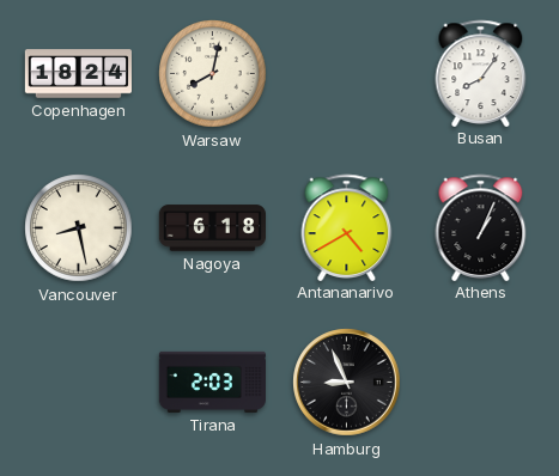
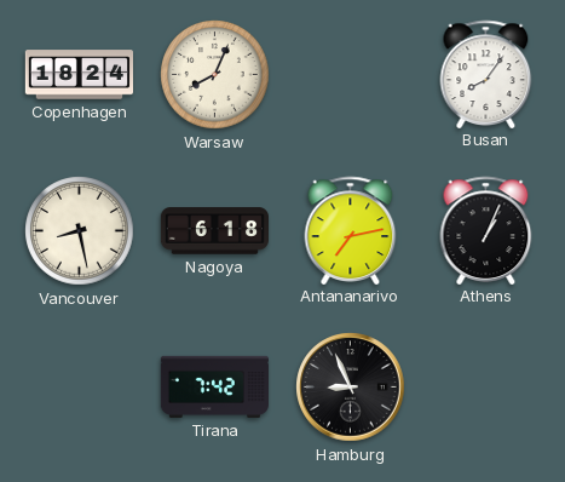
Warsaw: 8:02 -> 8:04 (215, 75)
Antananarivo: 4:40 -> 7:13 (351, 230)
Tirana: 2:03 -> 7:42 (214, 386)
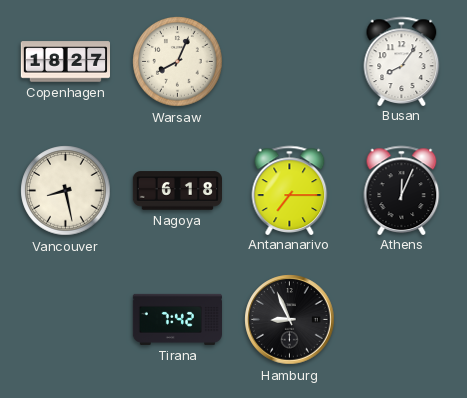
Copenhagen: 18:24 -> 18:27 (65, 62)
Antananarivo: 7:13 -> 7:15 (290, 190)
Athens: 1:04 -> 12:04 (402, 190)
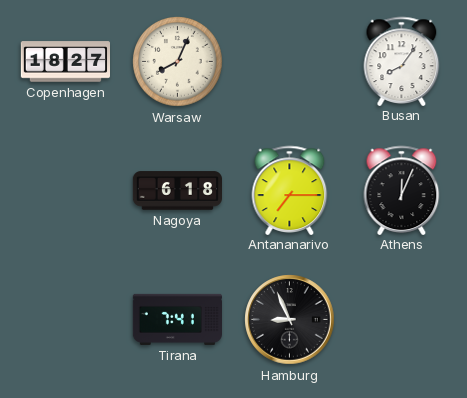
Vancouver: 8:28 -> none (66, 191)
Tirana: 7:42 -> 7:41 (177, 319)
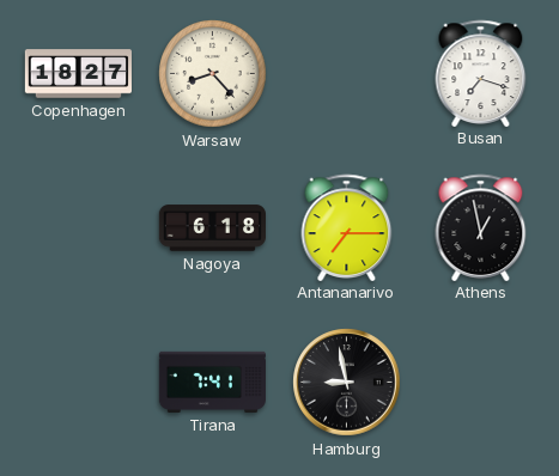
Warsaw: 8:04 -> 8:23 (213, 74)
Busan: 8:06 -> 7:18 (481, 73)
Athens: 12:04 -> 12:58 (481, 227)
Hamburg: 8:56 -> 8:58 (347, 383)
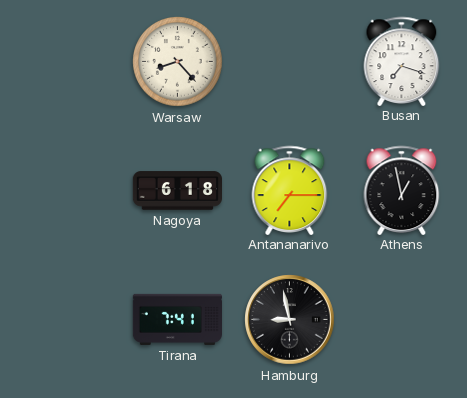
Copenhagen: 18:27 -> none (78, 74)
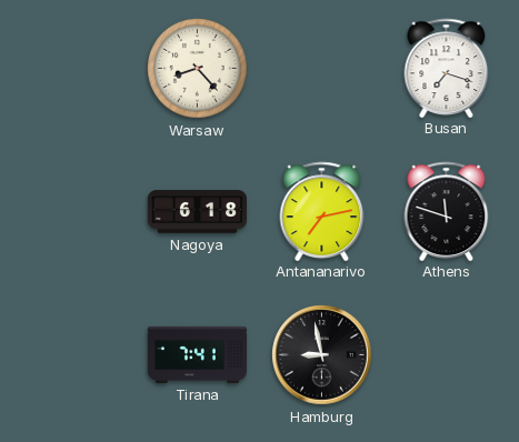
Antananarivo: 7:15 -> 7:13 (322, 211)
Athens: 12:58 -> 11:48 (447, 211)
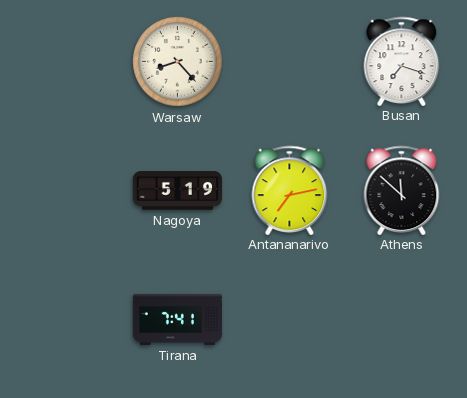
Nagoya: 6:18 -> 5:19 (177, 191)
Athens: 11:48 -> 11:52 (402, 190)
Hamburg: 8:58 -> none (322, 355)
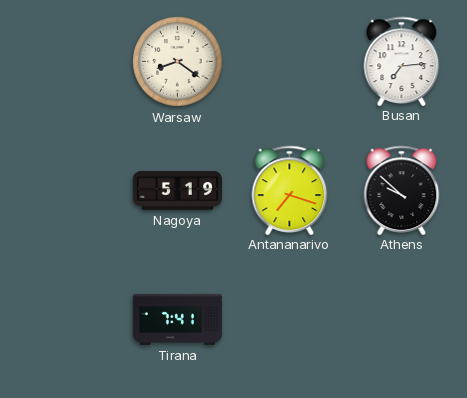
Warsaw: 8:23 -> 8:21 (178, 62)
Busan: 7:18 -> 7:14 (402, 61)
Antananarivo: 7:13 -> 7:18 (290, 190)
Athens: 11:52 -> 9:52 (402, 190)
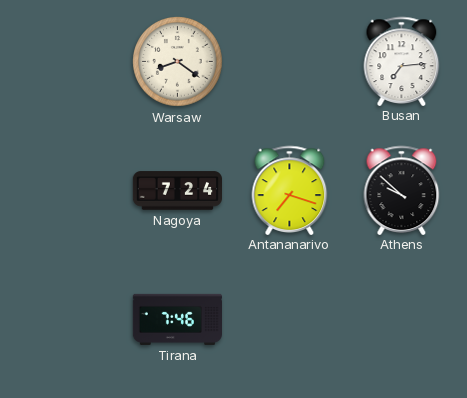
Nagoya: 5:19 -> 7:24 (177, 191)
Tirana: 7:41 -> 7:46 (177, 319)
